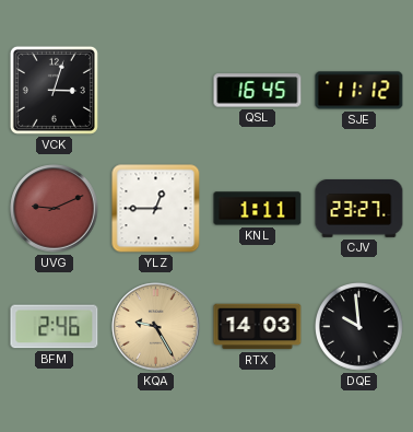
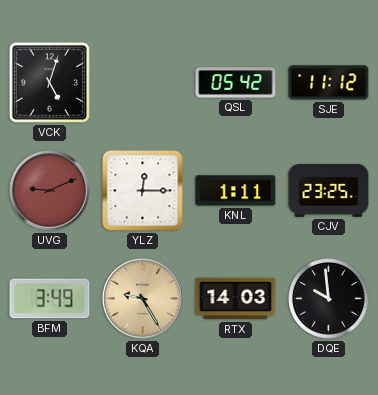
VCK: 3:03 -> 5:03 (49, 82)
QSL: 16:45 -> 05:42 (236, 83)
YLZ: 12:45 -> 12:15 (143, 191)
CJV: 23:27 -> 23:25 (329, 191)
BFM: 2:46 -> 3:49 (50, 299)
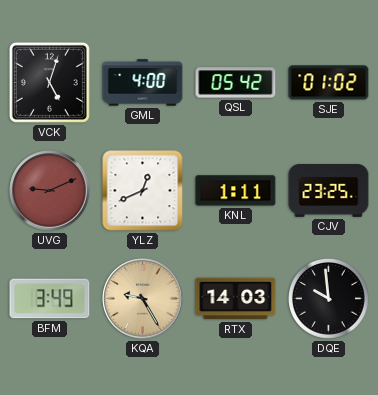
GML: none -> 4:00 (143, 83)
SJE: 11:12 -> 01:02 (329, 83)
YLZ: 12:15 -> 12:41 (143, 191)
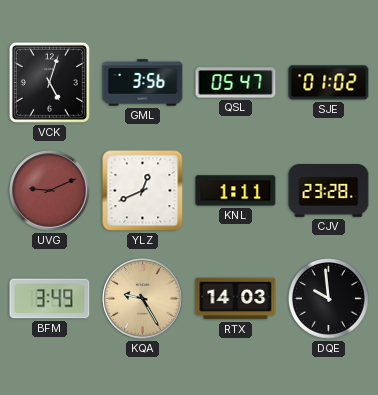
GML: 4:00 -> 3:56 (143, 83)
QSL: 05:42 -> 05:47 (236, 83)
CJV: 23:25 -> 23:28 (329, 191)
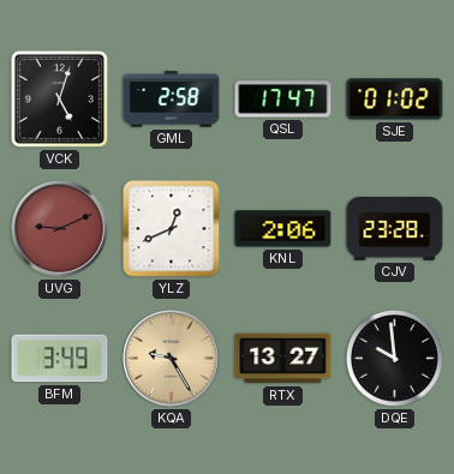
GML: 3:56 -> 2:58 (172, 100)
QSL: 05:47 -> 17:47 (283, 100)
KNL: 1:11 -> 2:06 (283, 229)
RTX: 14:03 -> 13:27 (283, 359)
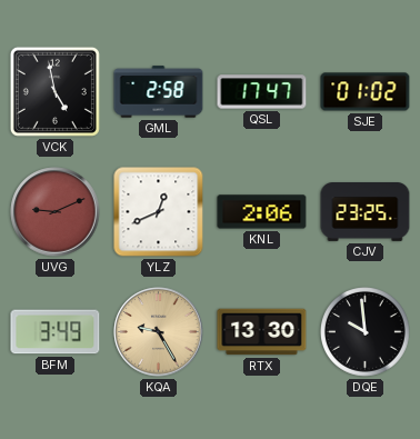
VCK: 5:03 -> 4:58 (54, 91)
CJV: 23:28 -> 23:25 (366, 212)
RTX: 13:27 -> 13:30 (262, 332)
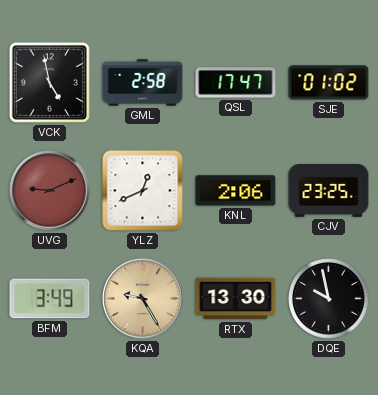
DQE: 9:59 -> 9:58 (329, 299)
